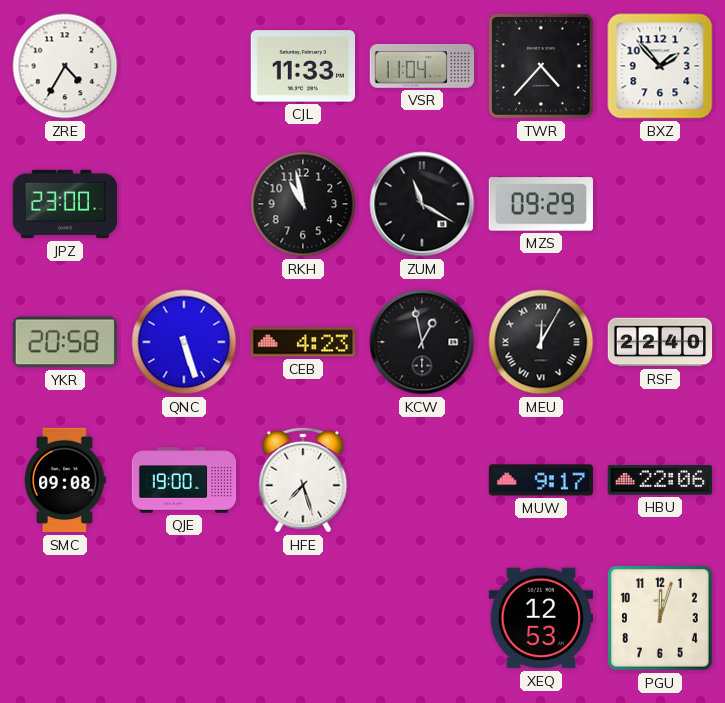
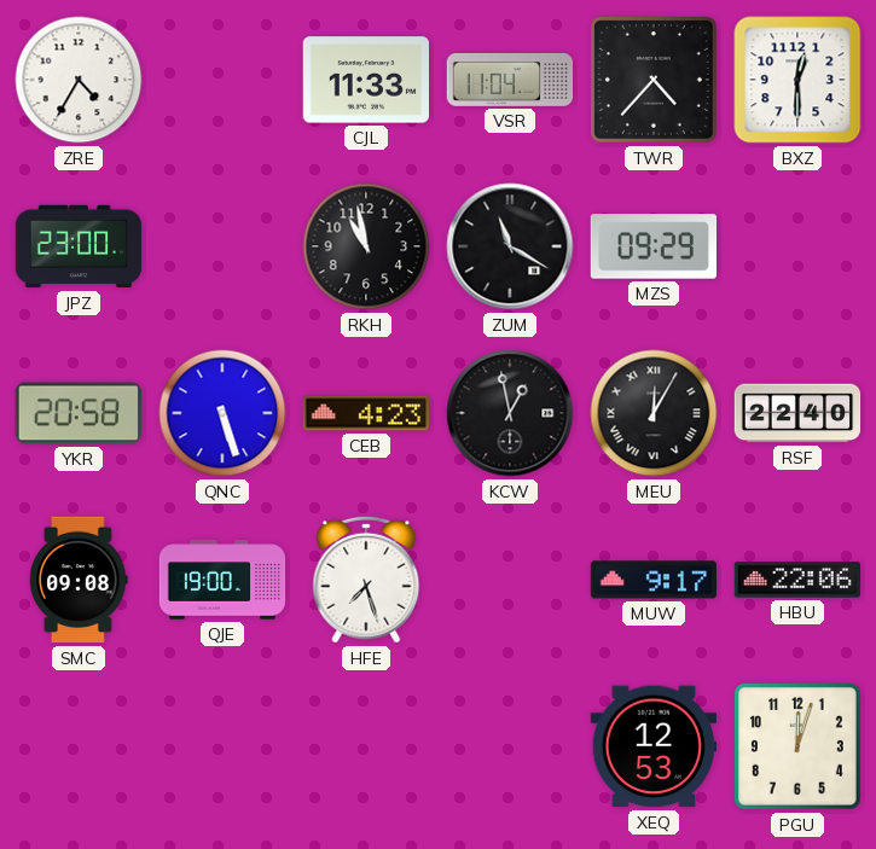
BXZ: 1:53 -> 12:30 (797, 80)
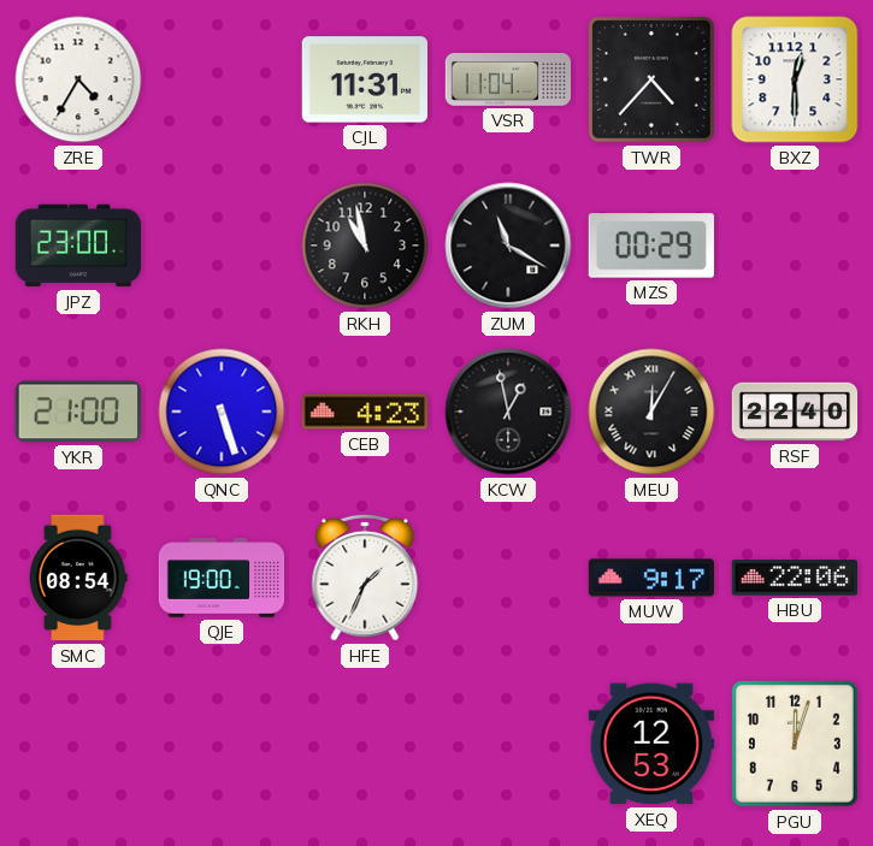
CJL: 11:33 -> 11:31 (364, 79)
MZS: 09:29 -> 00:29 (650, 245)
YKR: 20:58 -> 21:00 (78, 412)
SMC: 09:08 -> 08:54 (78, 578)
HFE: 7:27 -> 1:34 (365, 578)
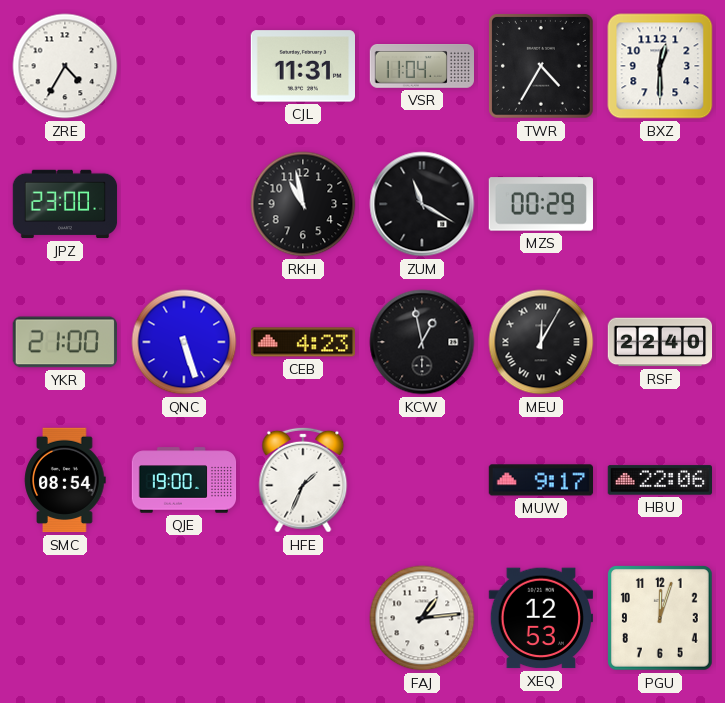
TWR: 4:37 -> 4:35 (541, 66)
FAJ: none -> 1:14 (422, 618)
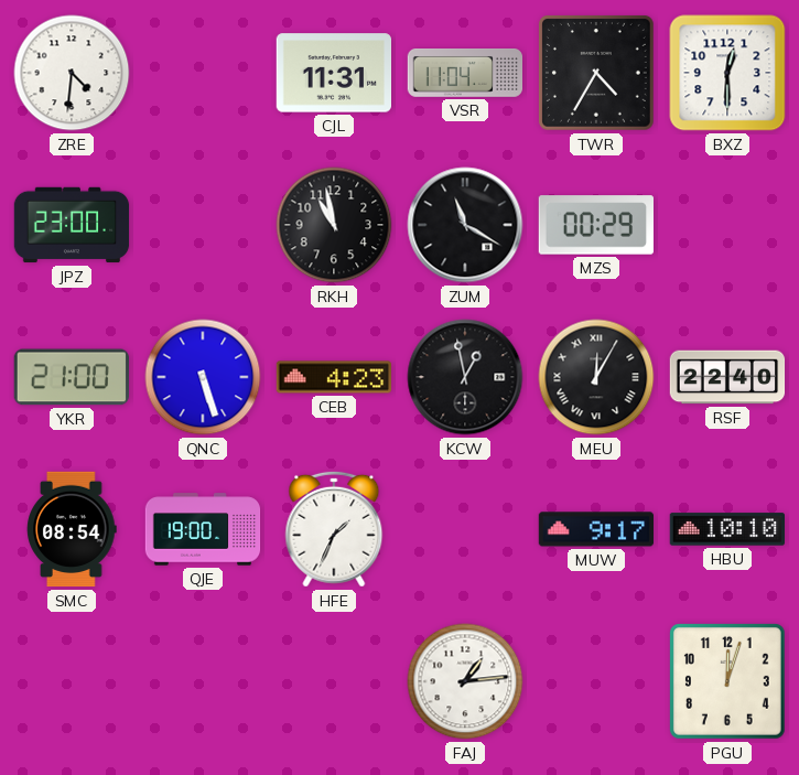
ZRE: 4:35 -> 4:31 (72, 73)
HBU: 22:06 -> 10:10 (726, 529)
XEQ: 12:53 -> none (540, 618)
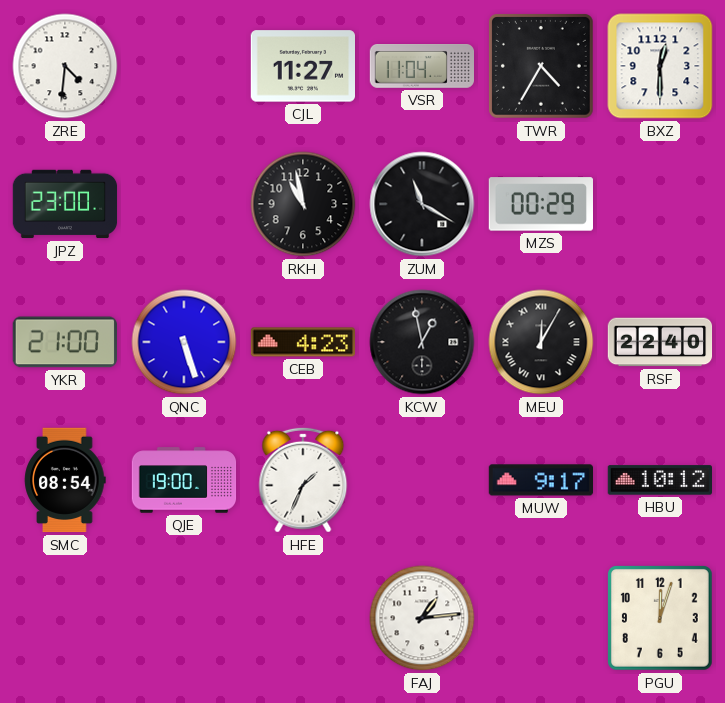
CJL: 11:31 -> 11:27 (302, 66)
HBU: 10:10 -> 10:12 (659, 480)
